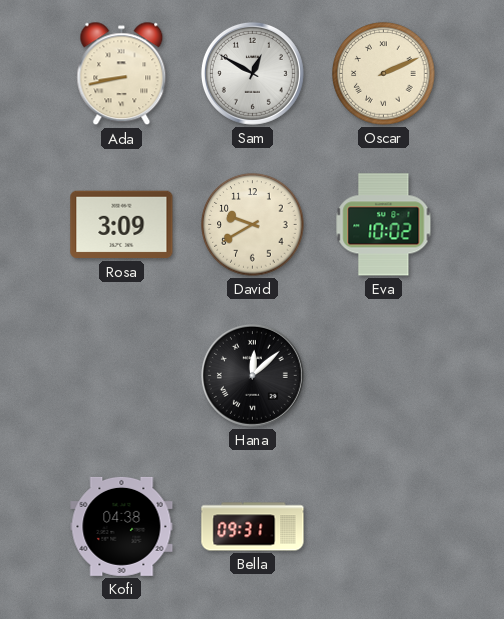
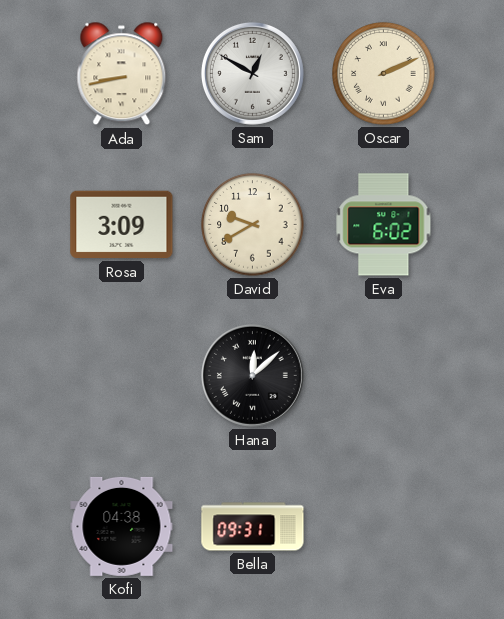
Eva: 10:02 -> 6:02 (384, 225)
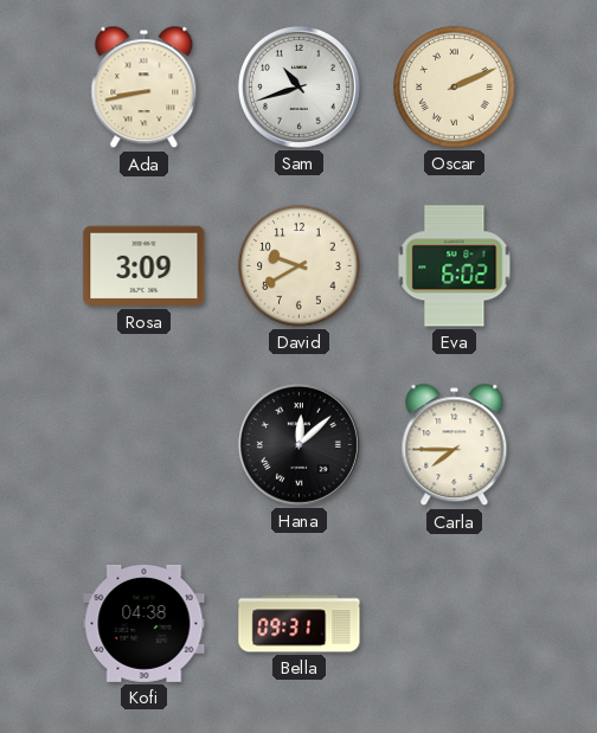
Sam: 12:50 -> 10:42 (298, 86)
Carla: none -> 7:45 (455, 445)
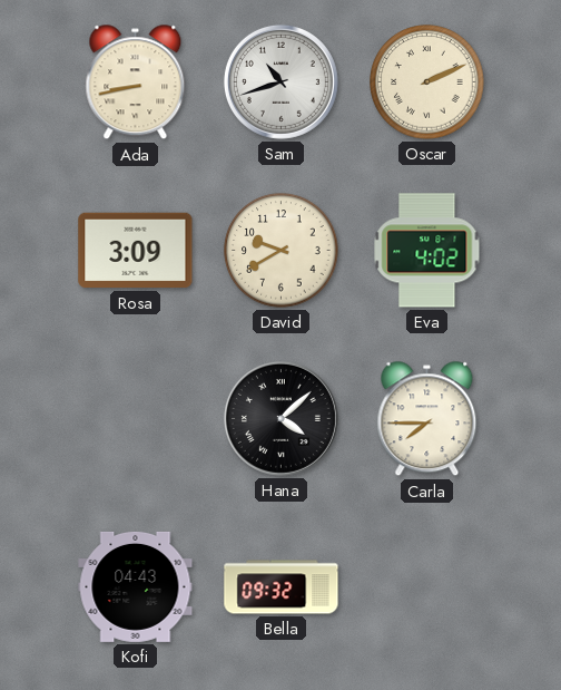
Eva: 6:02 -> 4:02 (427, 251)
Hana: 12:08 -> 4:08 (280, 418)
Kofi: 04:38 -> 04:43 (136, 586)
Bella: 09:31 -> 09:32 (282, 587)
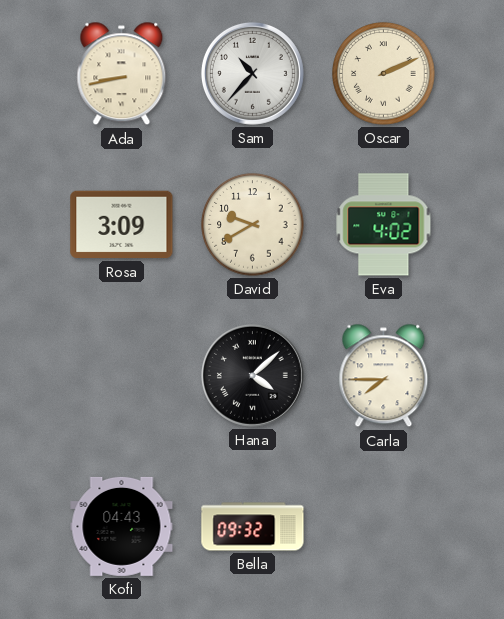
Sam: 10:42 -> 10:37 (252, 73)
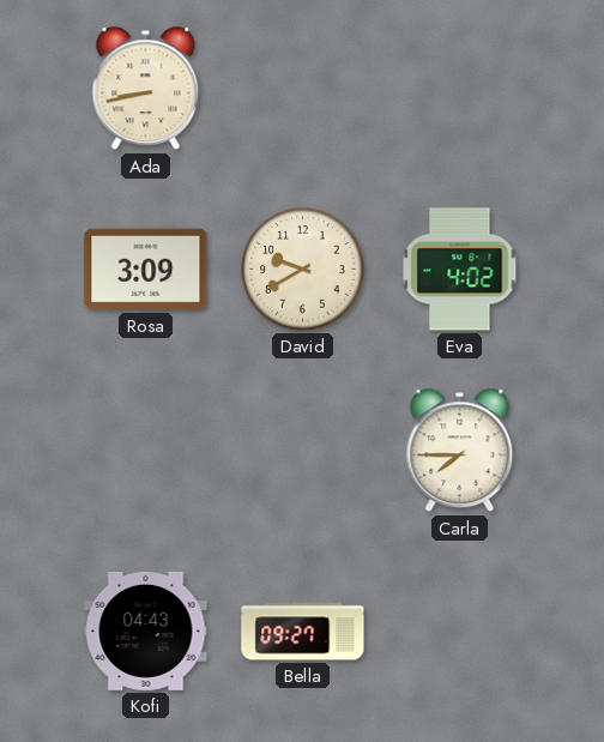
Sam: 10:37 -> none (252, 73)
Oscar: 2:11 -> none (384, 74)
Hana: 4:08 -> none (252, 375)
Bella: 09:32 -> 09:27 (303, 632)
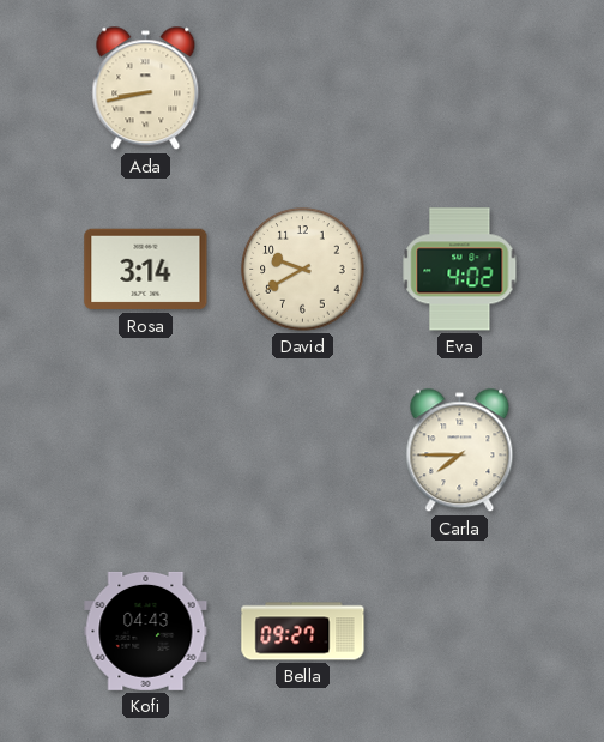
Rosa: 3:09 -> 3:14 (146, 270)
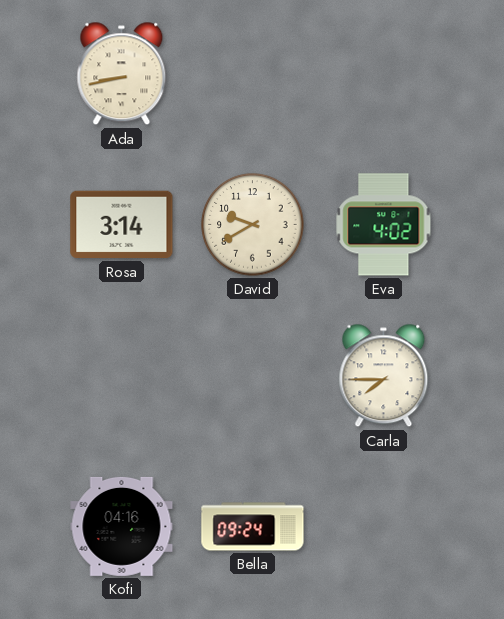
Kofi: 04:43 -> 04:16 (122, 526)
Bella: 09:27 -> 09:24 (253, 527)
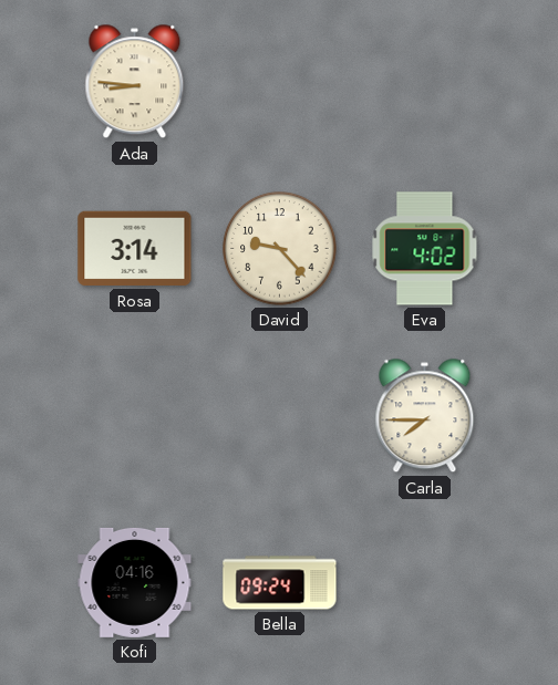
Ada: 8:43 -> 8:46 (135, 82)
David: 9:40 -> 9:23 (280, 249)
